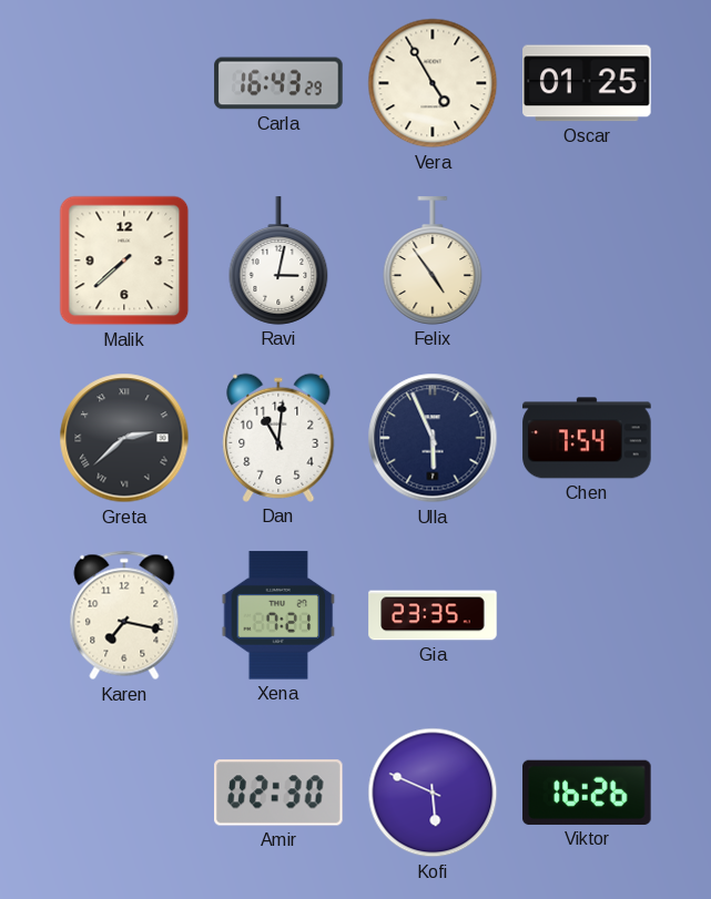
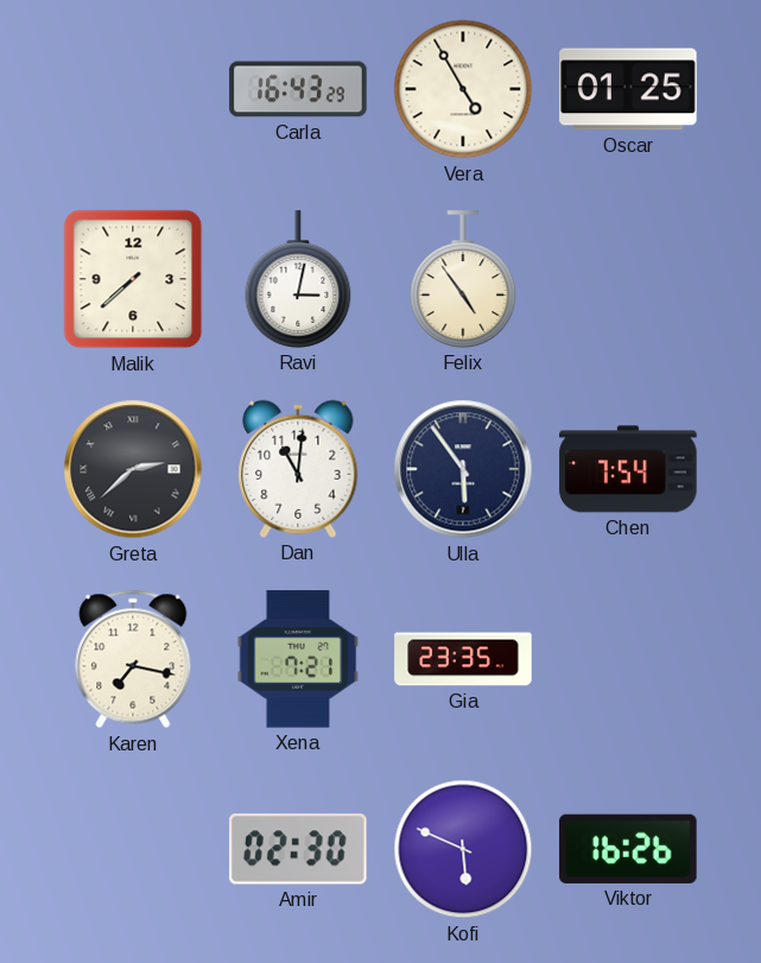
Ulla: 5:56 -> 5:54 (463, 469)
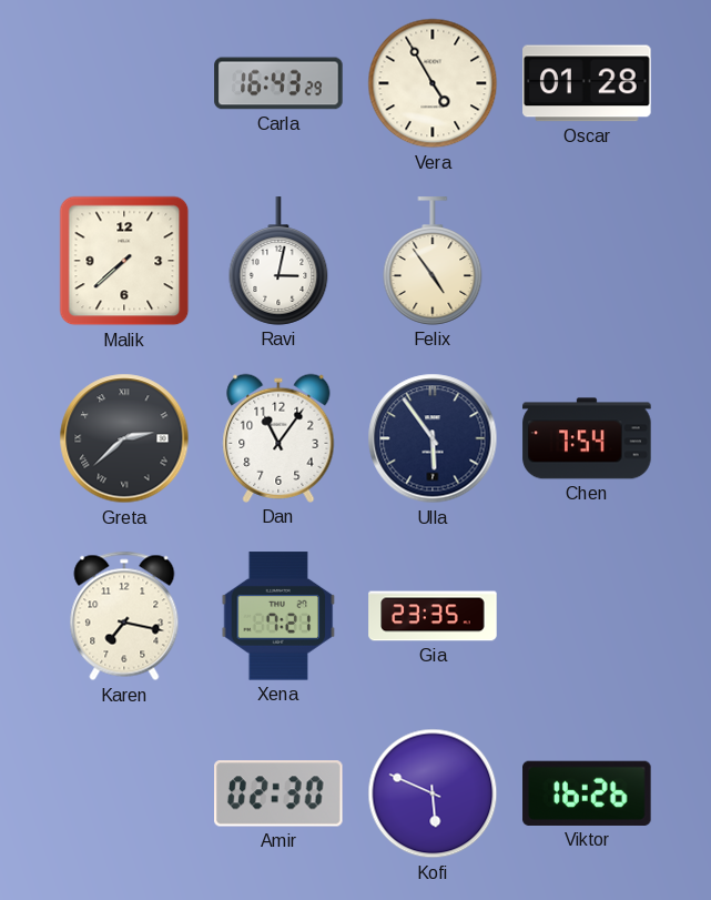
Oscar: 01:25 -> 01:28 (587, 83)
Dan: 11:01 -> 11:06 (278, 438)
